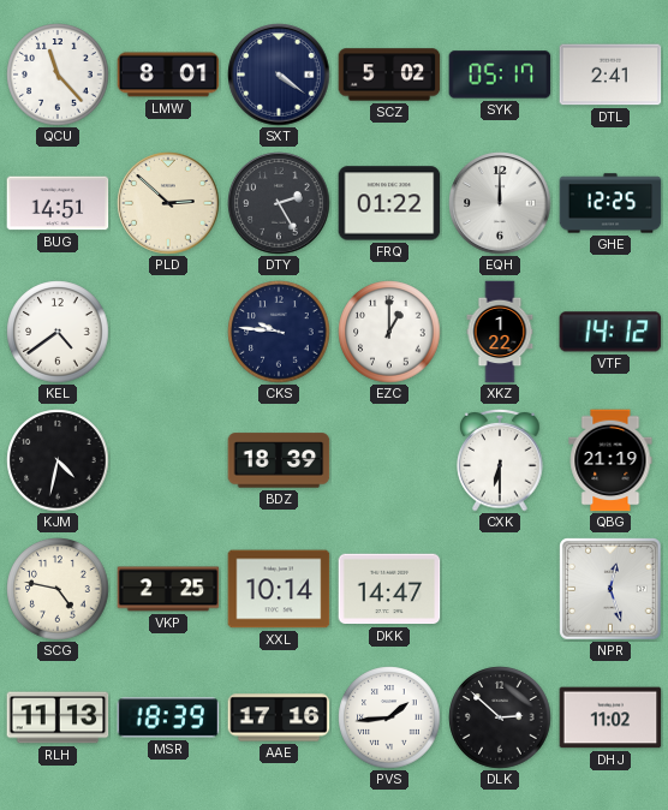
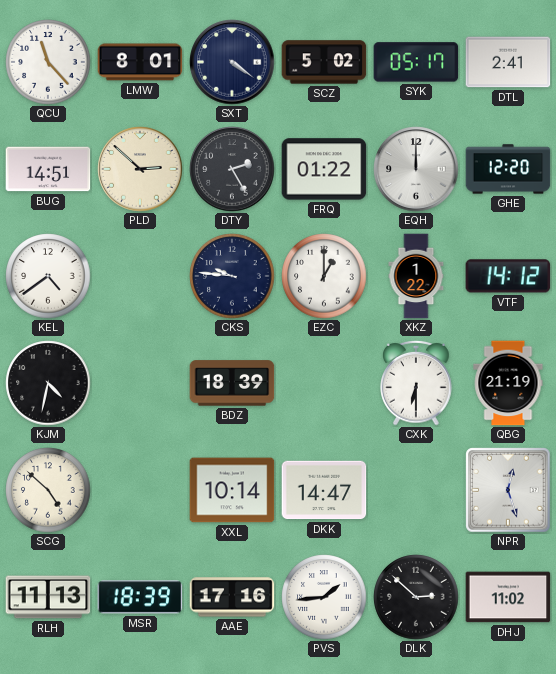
GHE: 12:25 -> 12:20 (508, 169)
SCG: 4:47 -> 4:52 (48, 490)
VKP: 2:25 -> none (168, 589)
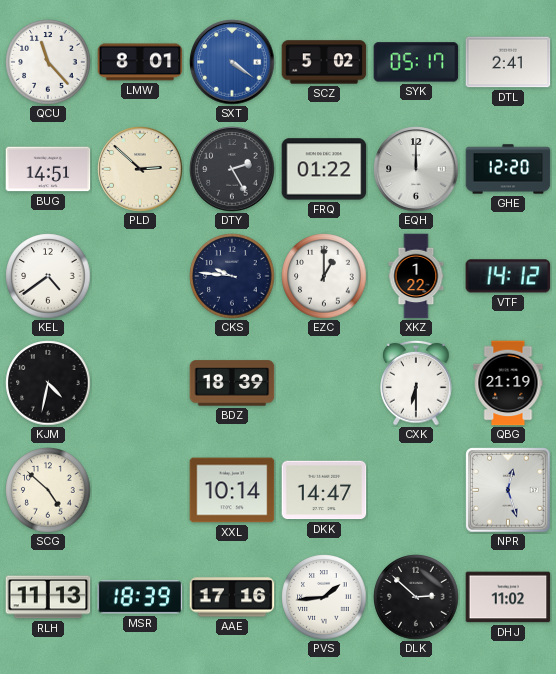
SXT dial: navy -> blue (232, 62)
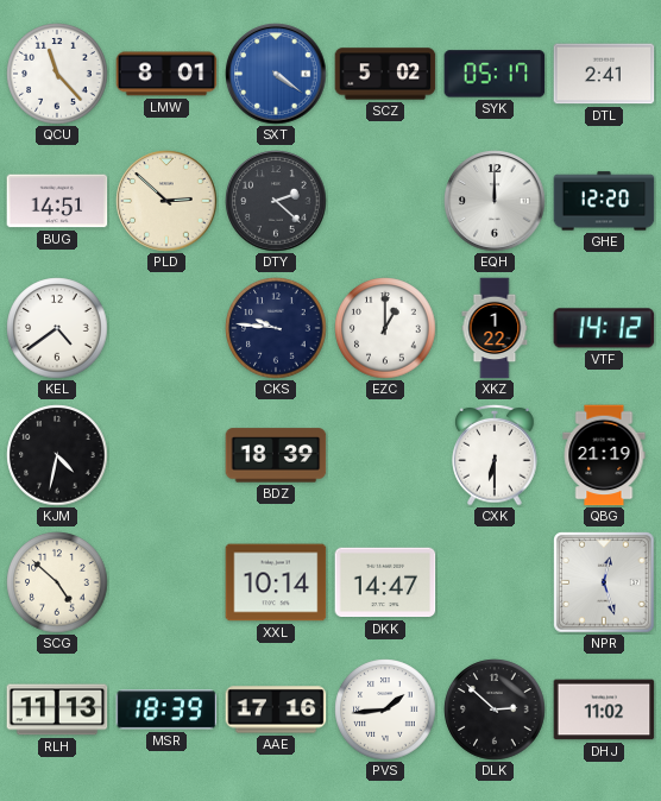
DTY: 2:25 -> 2:22 (276, 201)
FRQ: 01:22 -> none (324, 169)
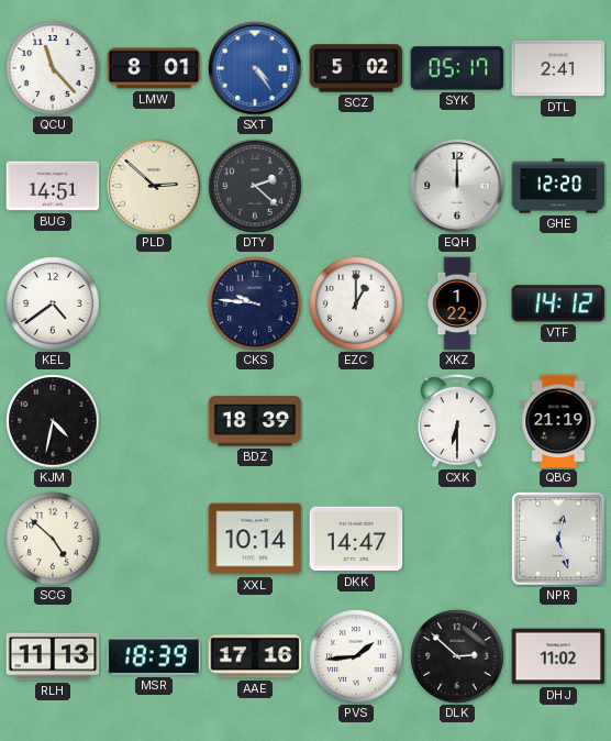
SXT: 4:21 -> 4:24 (255, 68)
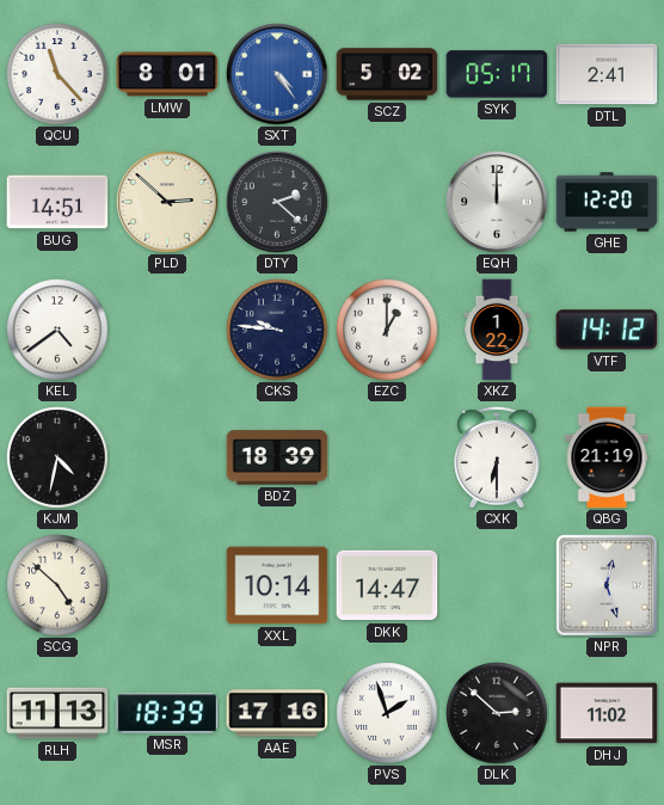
PVS: 1:44 -> 1:57 (387, 713)
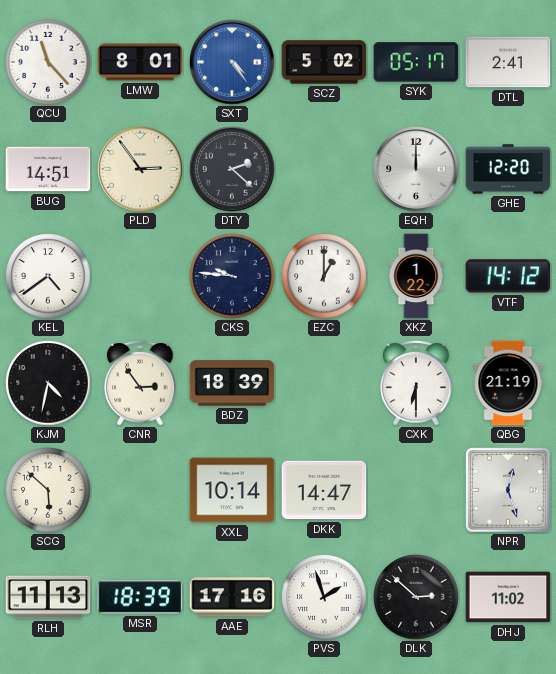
PLD: 2:52 -> 2:54 (140, 169)
CNR: none -> 2:54 (140, 383)
SCG: 4:52 -> 5:52 (48, 490)
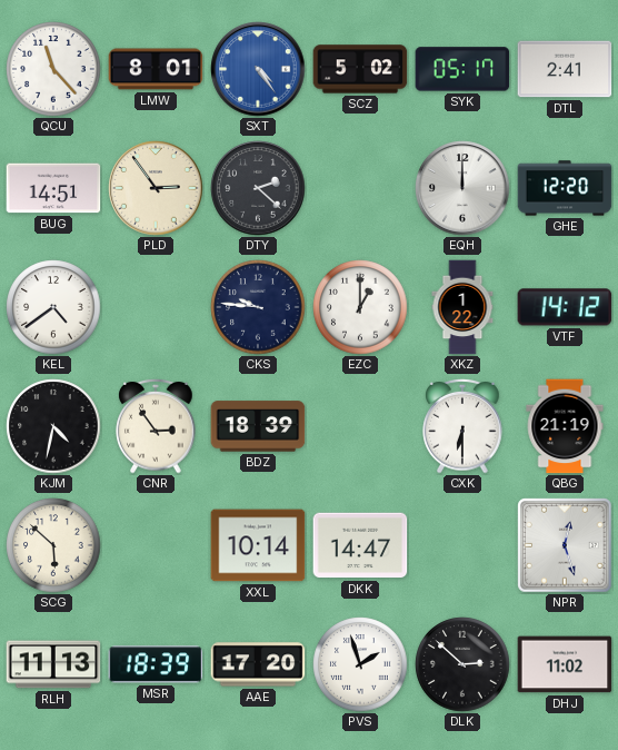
AAE: 17:16 -> 17:20 (258, 664)
